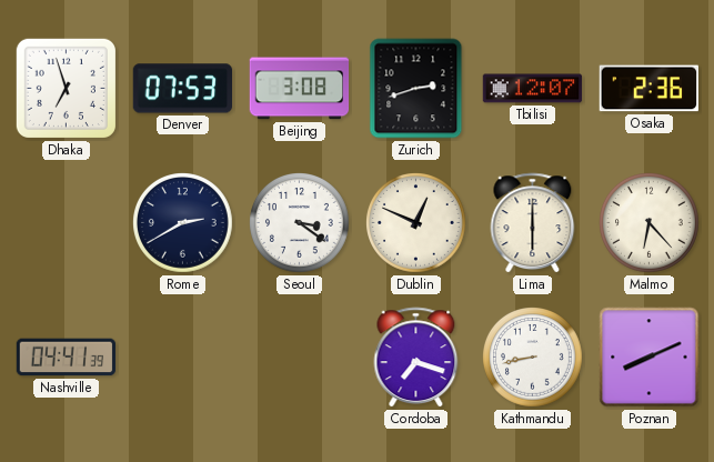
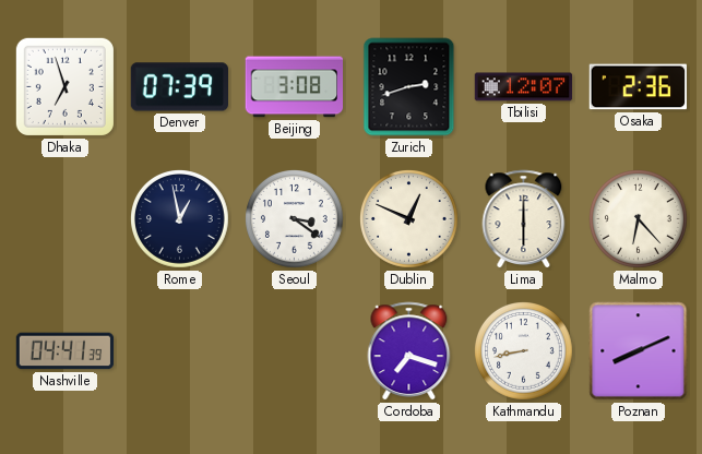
Denver: 07:53 -> 07:39 (180, 87)
Rome: 2:40 -> 12:58 (180, 219)
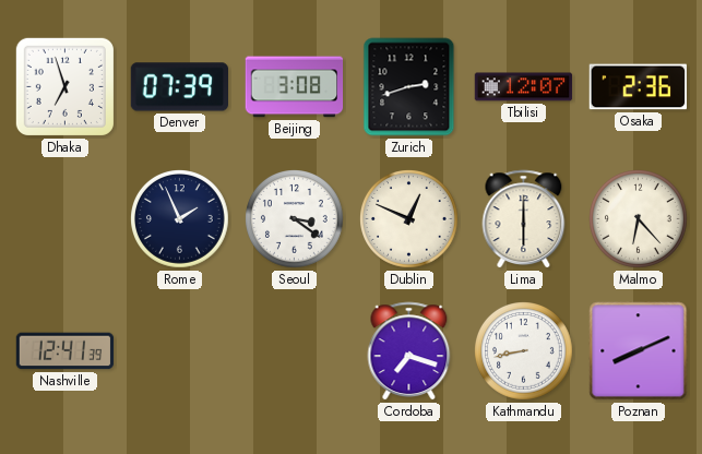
Rome: 12:58 -> 1:56 (180, 219)
Nashville: 04:41 -> 12:41 (66, 351)
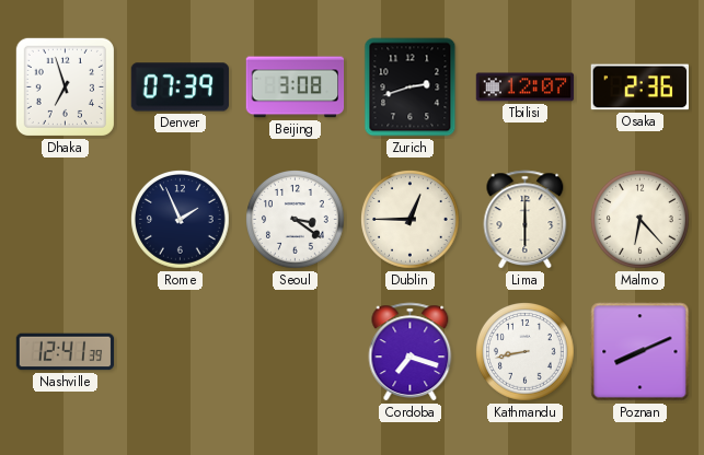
Dublin: 12:49 -> 12:45 (411, 220)
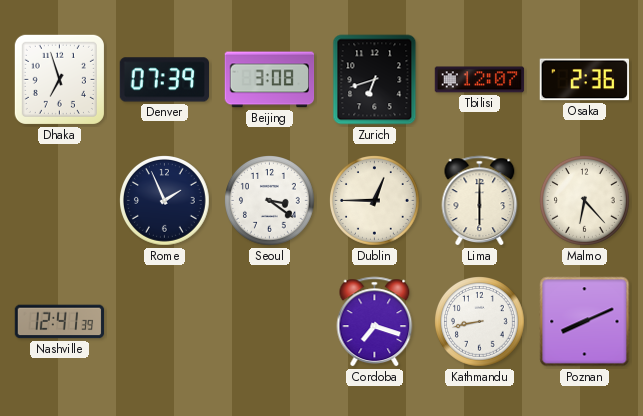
Zurich: 2:42 -> 6:42 (375, 80)
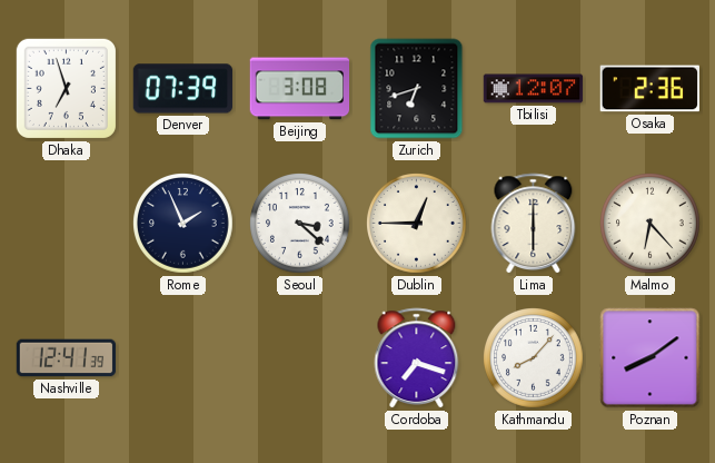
Seoul: 3:21 -> 3:22 (300, 224)
Kathmandu: 8:43 -> 8:07 (534, 358)
Poznan: 8:11 -> 8:09 (651, 358)
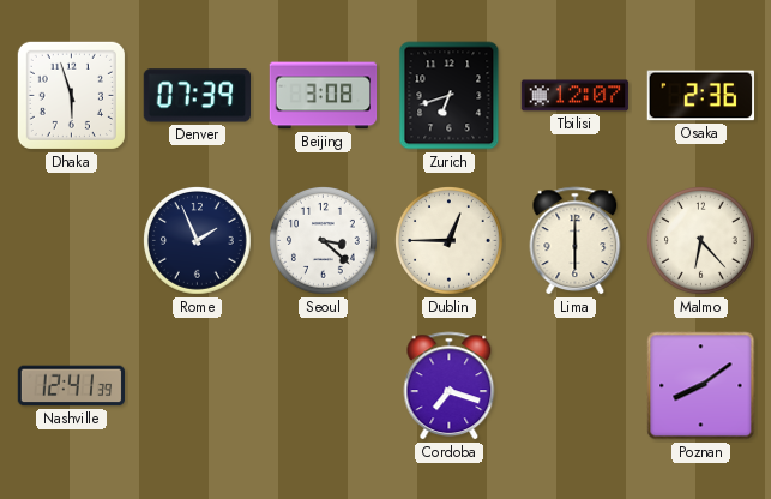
Dhaka: 6:57 -> 5:57 (71, 95)
Kathmandu: 8:07 -> none (534, 358)
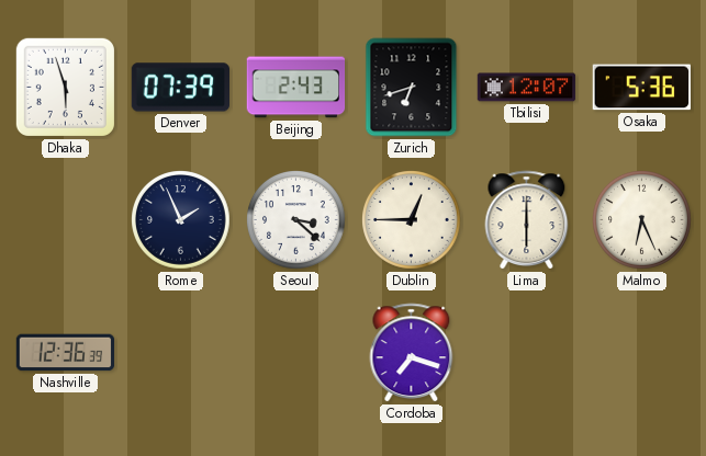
Beijing: 3:08 -> 2:43 (296, 88)
Osaka: 2:36 -> 5:36 (641, 88)
Malmo: 6:23 -> 6:26 (642, 220)
Nashville: 12:41 -> 12:36 (66, 353)
Poznan: 8:09 -> none (701, 386)
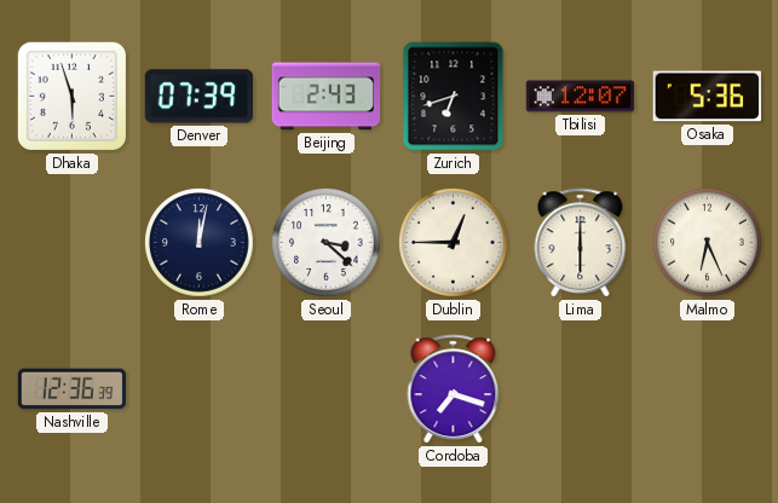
Rome: 1:56 -> 12:02 (200, 243)
